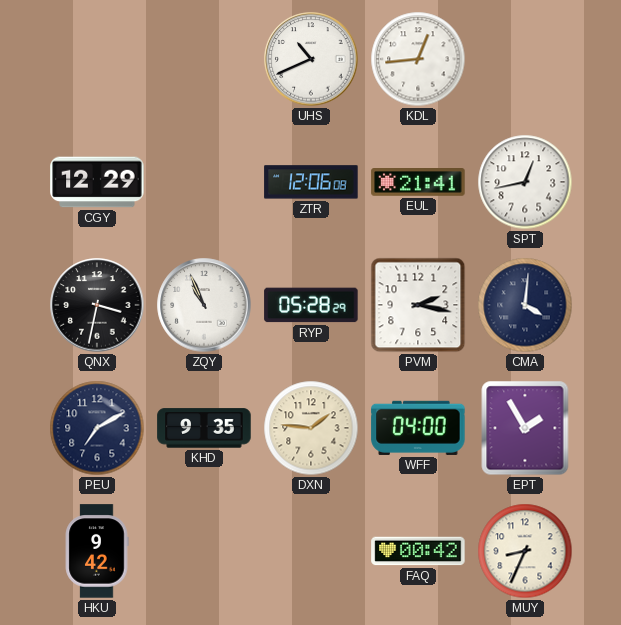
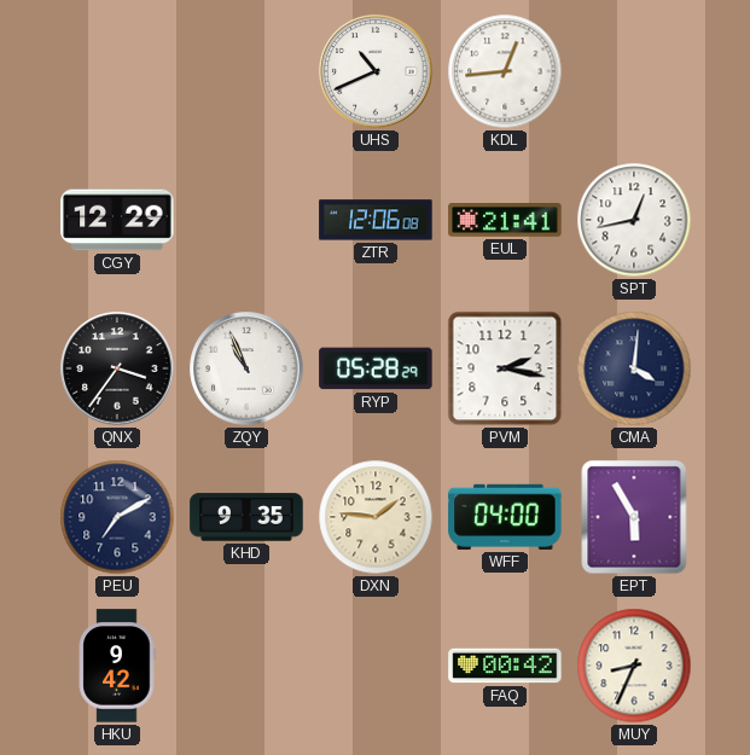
QNX: 3:32 -> 3:36 (117, 368)
EPT: 1:55 -> 5:55 (634, 517)
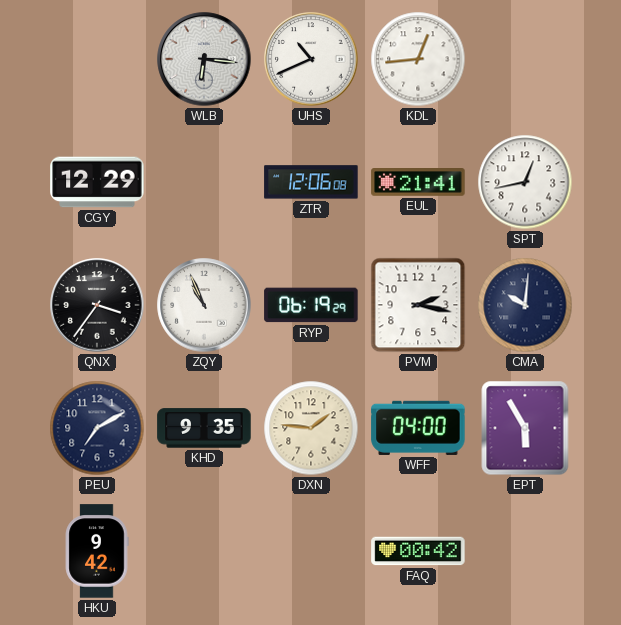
WLB: none -> 6:16 (204, 59)
RYP: 05:28 -> 06:19 (311, 305)
CMA: 4:01 -> 10:01 (525, 305)
MUY: 8:34 -> none (634, 666)
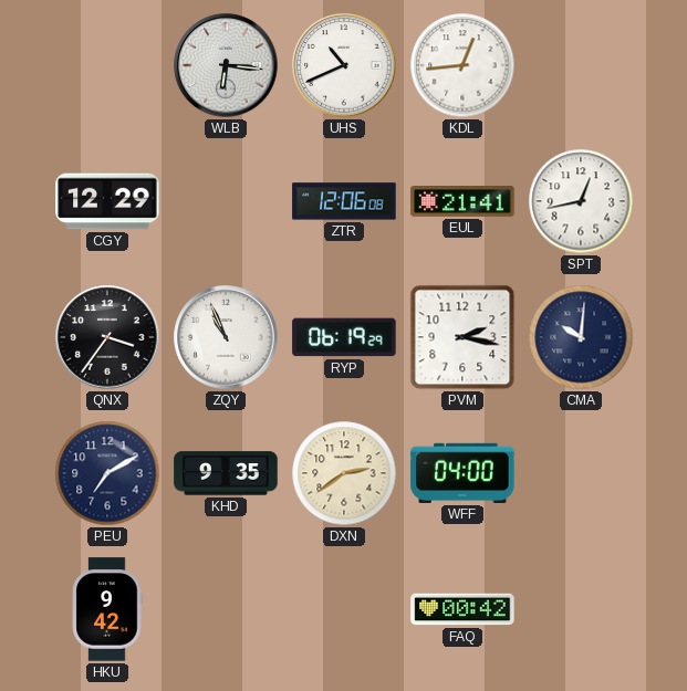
DXN: 1:46 -> 2:39 (344, 473)
EPT: 5:55 -> none (525, 428)
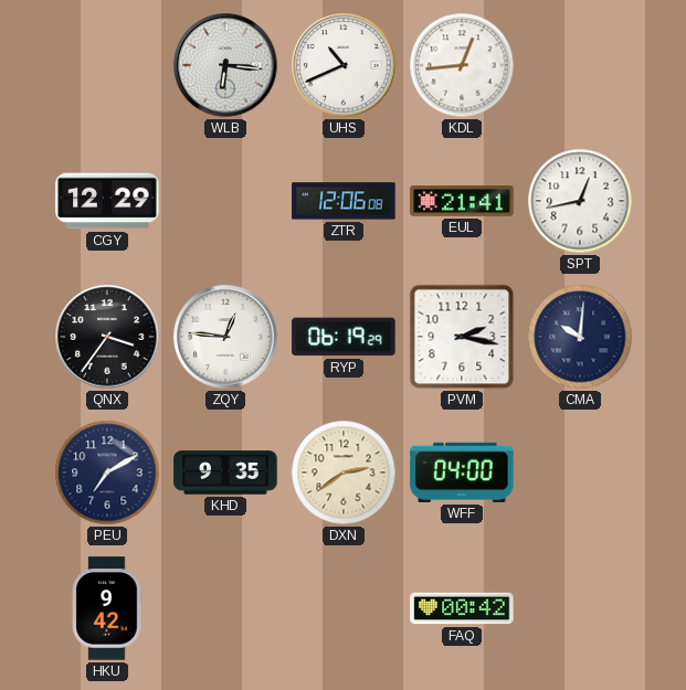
ZQY: 10:56 -> 12:46 (225, 337)
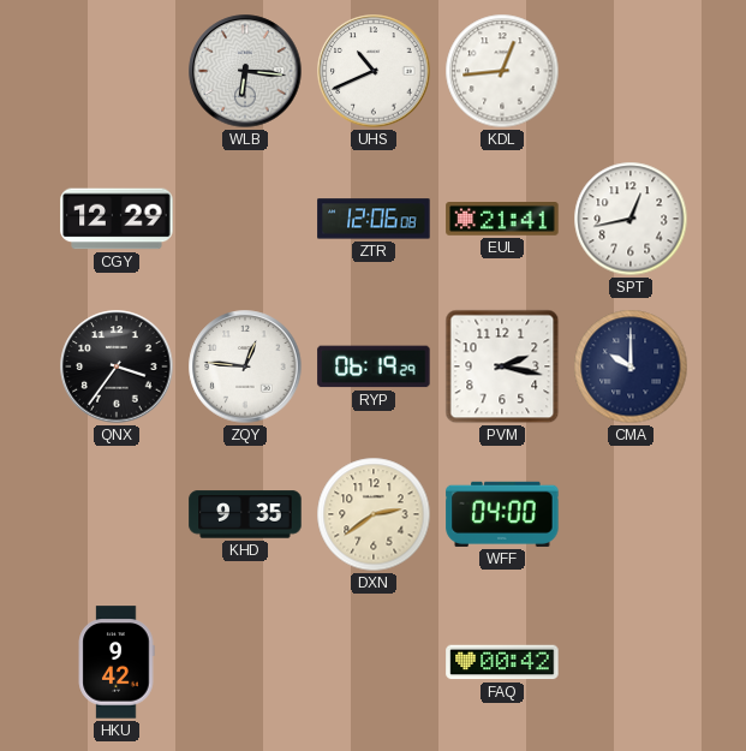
CMA: 10:01 -> 10:00 (631, 366)
PEU: 7:10 -> none (107, 473)
